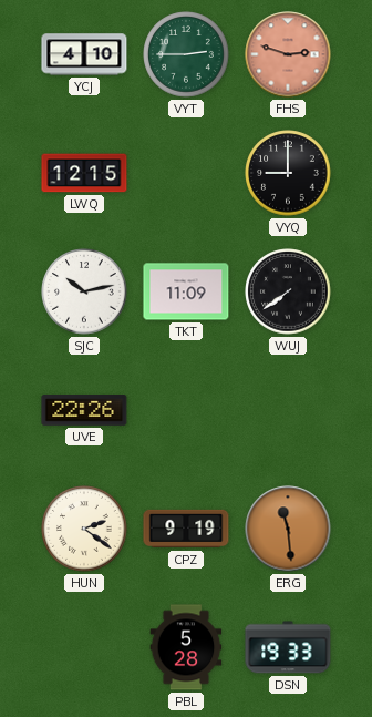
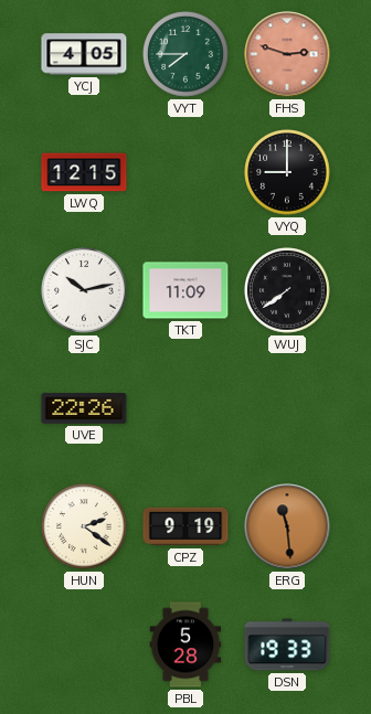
YCJ: 4:10 -> 4:05 (84, 54)
VYT: 2:45 -> 7:45 (185, 54)
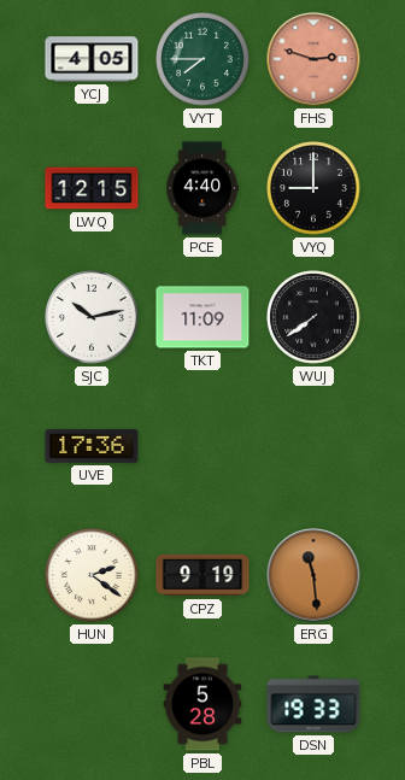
PCE: none -> 4:40 (202, 188)
UVE: 22:26 -> 17:36 (92, 446)
